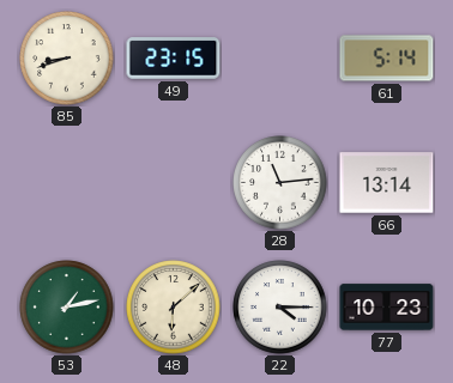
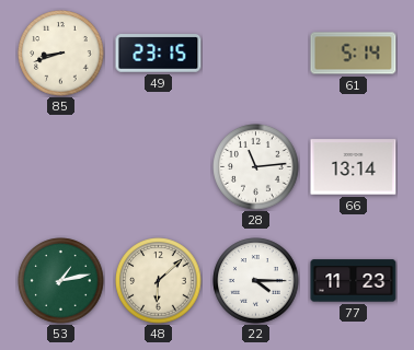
77: 10:23 -> 11:23 (354, 281)
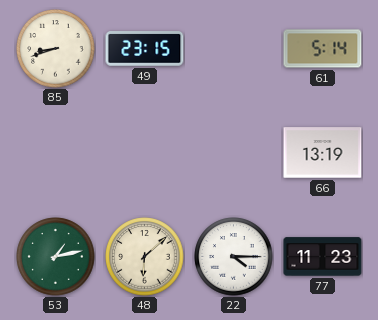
28: 11:14 -> none (256, 167)
66: 13:14 -> 13:19 (323, 153)
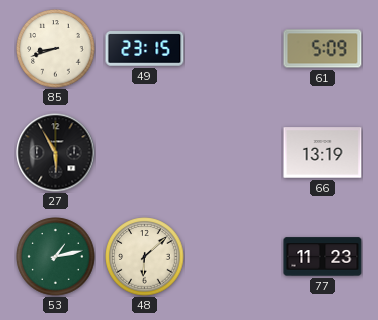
61: 5:14 -> 5:09 (323, 49)
27: none -> 5:55 (56, 153)
22: 4:15 -> none (234, 257)
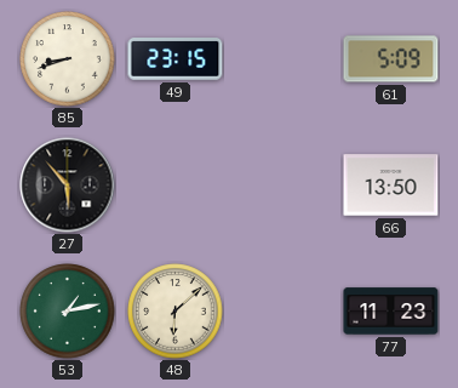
27: 5:55 -> 5:53 (68, 186)
66: 13:19 -> 13:50 (391, 186)
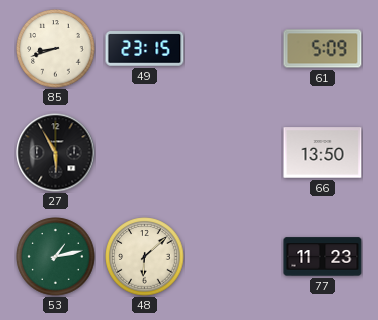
27: 5:53 -> 5:55 (56, 153)
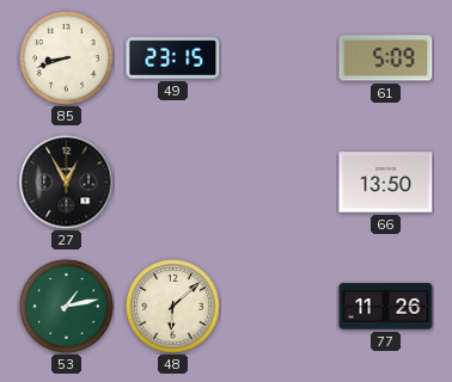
27: 5:55 -> 12:55 (67, 183)
77: 11:23 -> 11:26 (386, 307)
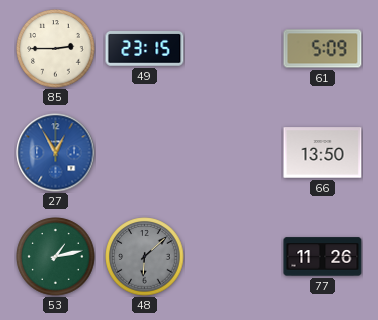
85: 8:42 -> 2:45 (56, 49)
27 dial: black -> blue (56, 153)
48 dial: cream -> grey (145, 257)
